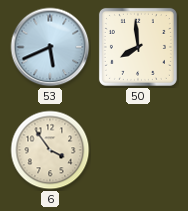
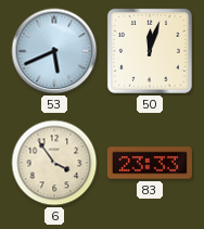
50: 7:59 -> 12:03 (150, 51)
83: none -> 23:33 (150, 163)
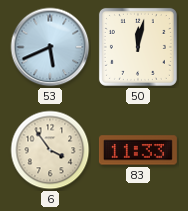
50: 12:03 -> 12:02 (138, 47)
83: 23:33 -> 11:33 (138, 150)
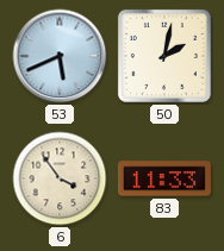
50: 12:02 -> 2:02 (164, 56)
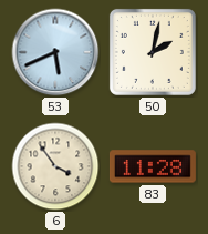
83: 11:33 -> 11:28 (153, 166)
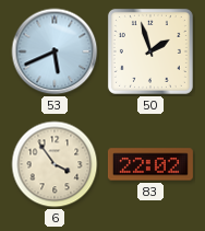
50: 2:02 -> 1:57 (150, 51)
83: 11:28 -> 22:02 (150, 164)
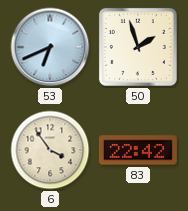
53: 5:41 -> 6:41 (50, 47)
83: 22:02 -> 22:42 (138, 150)
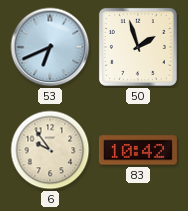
6: 3:54 -> 9:54 (50, 150)
83: 22:42 -> 10:42 (138, 150)
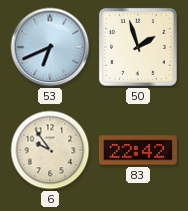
83: 10:42 -> 22:42 (138, 150)
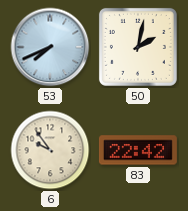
53: 6:41 -> 7:41 (50, 47)
50: 1:57 -> 2:02 (138, 47)
